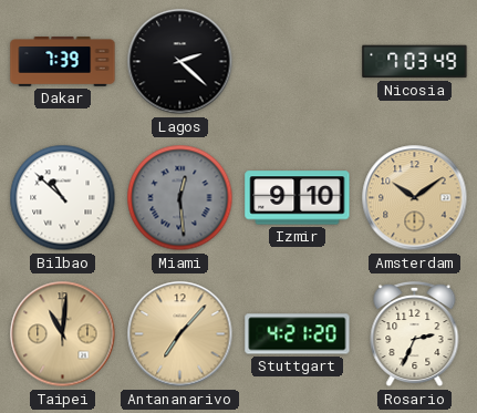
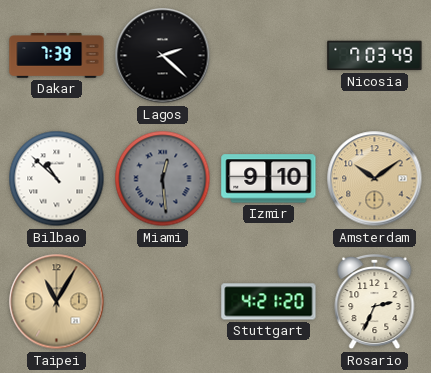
Taipei: 11:01 -> 11:05 (57, 302)
Antananarivo: 7:07 -> none (180, 334)
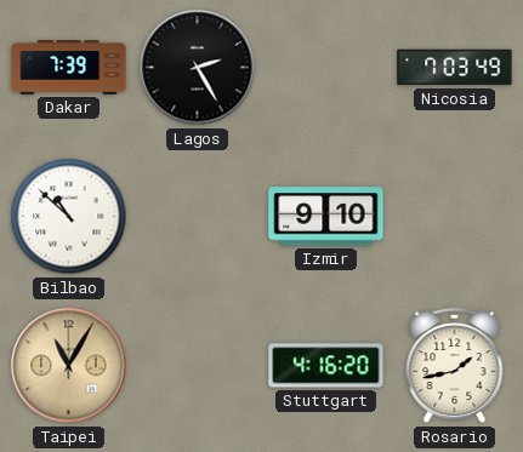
Lagos: 2:22 -> 2:25 (198, 68)
Miami: 12:29 -> none (163, 179)
Amsterdam: 10:09 -> none (375, 179)
Stuttgart: 4:21 -> 4:16 (326, 366)
Rosario: 2:34 -> 1:43 (455, 366)
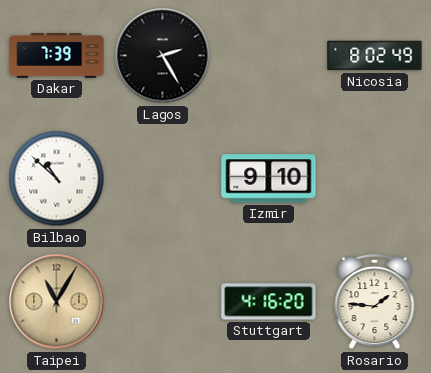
Nicosia: 7:03 -> 8:02 (375, 56)
Rosario: 1:43 -> 1:46 (375, 302)
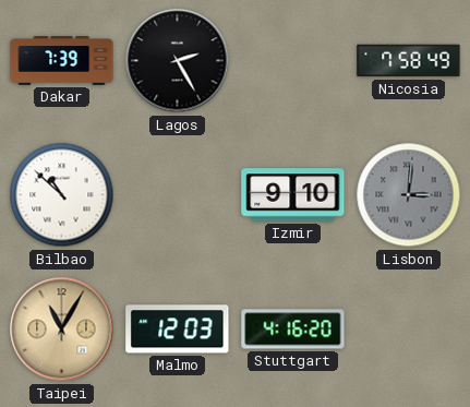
Nicosia: 8:02 -> 7:58 (409, 61)
Lisbon: none -> 3:01 (409, 195)
Malmo: none -> 12:03 (178, 330)
Rosario: 1:46 -> none (375, 302)
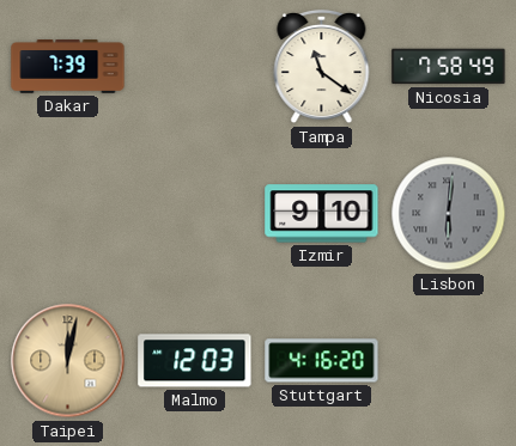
Lagos: 2:25 -> none (178, 61)
Tampa: none -> 11:21 (322, 67)
Bilbao: 10:52 -> none (62, 195)
Lisbon: 3:01 -> 6:01 (449, 214)
Taipei: 11:05 -> 12:02 (68, 361)
